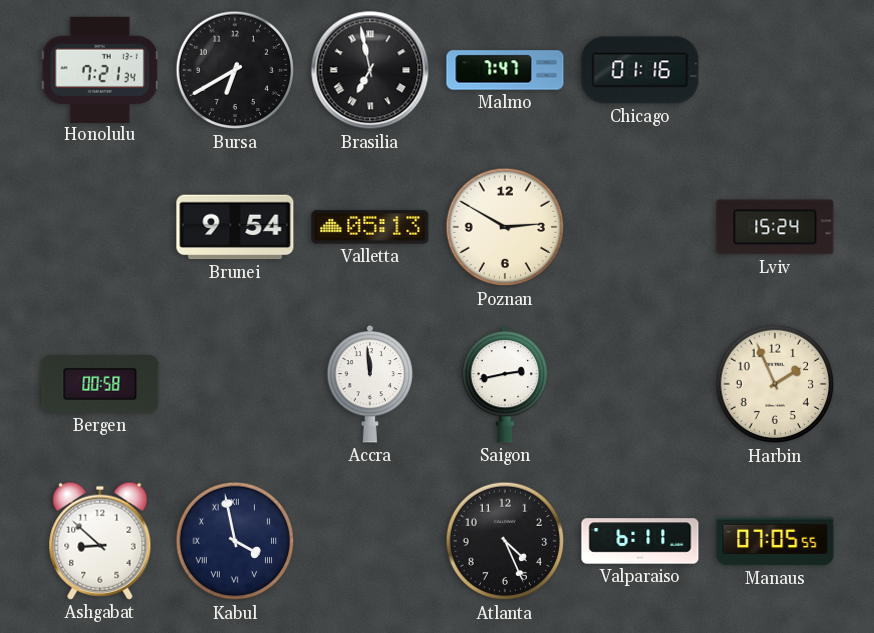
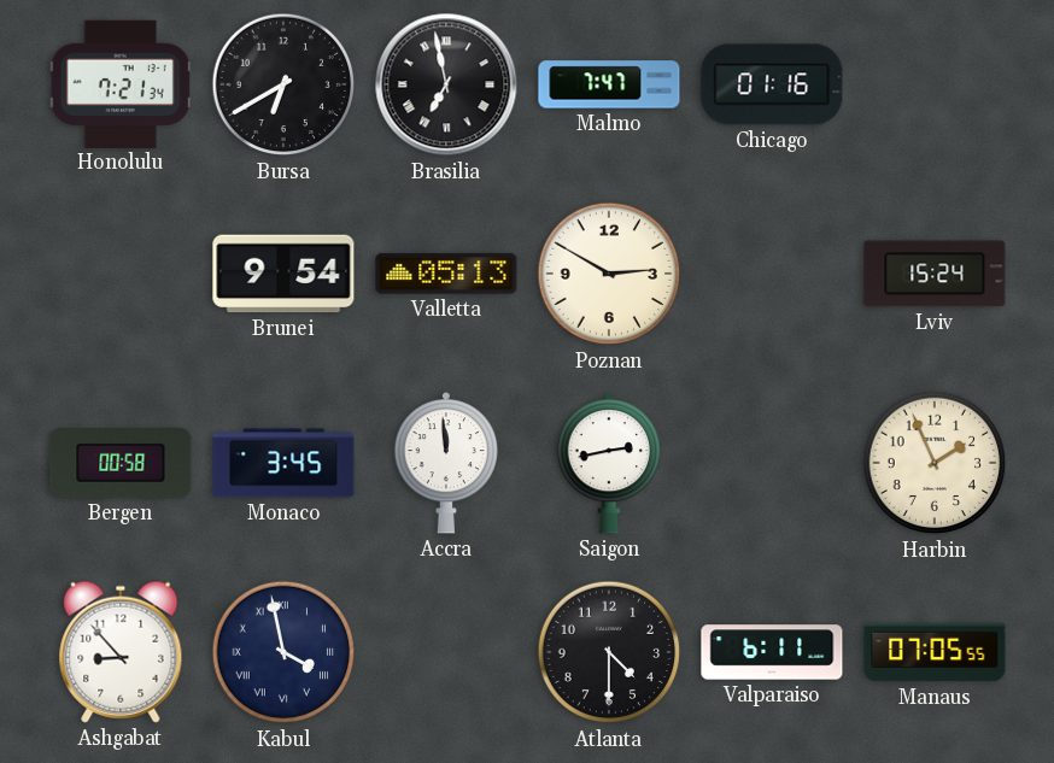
Monaco: none -> 3:45 (283, 463)
Ashgabat: 8:52 -> 8:53 (121, 652)
Atlanta: 4:26 -> 4:30 (609, 652)
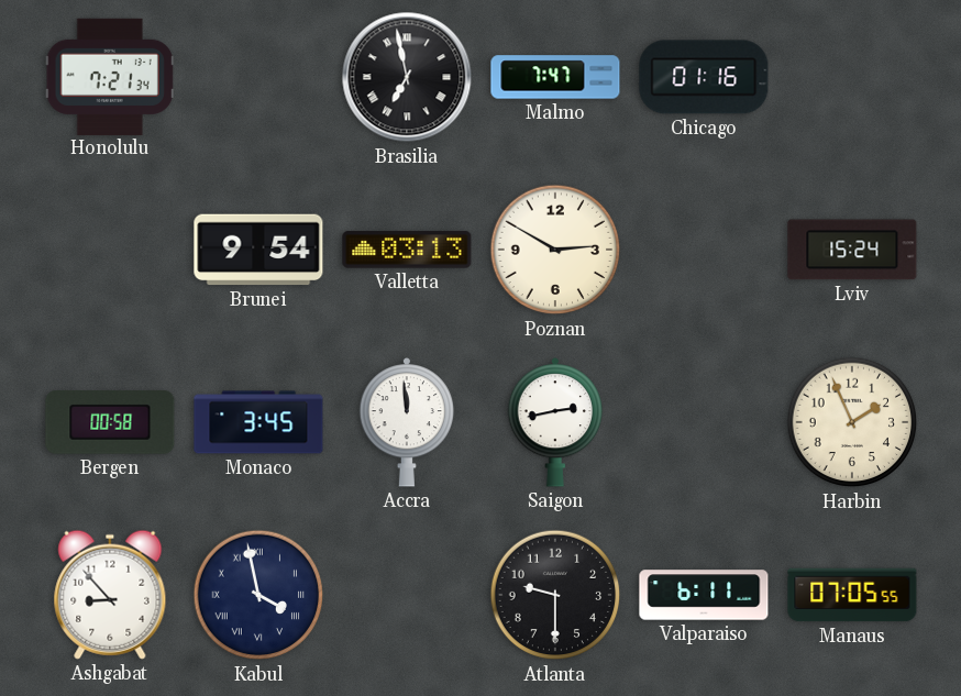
Bursa: 6:40 -> none (283, 84)
Valletta: 05:13 -> 03:13 (407, 250)
Atlanta: 4:30 -> 9:30 (555, 595)
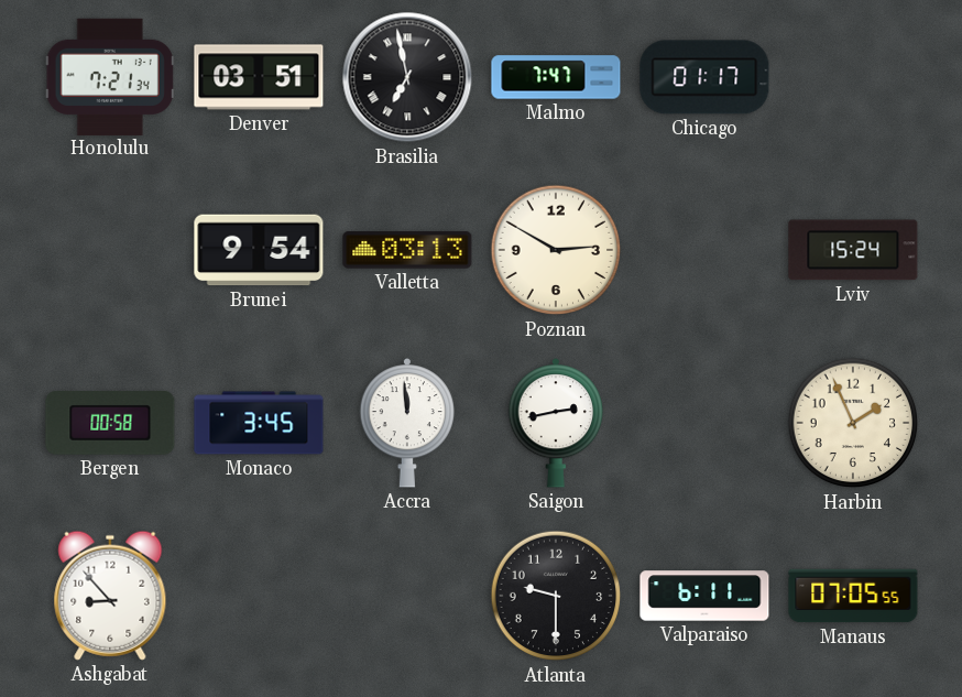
Denver: none -> 03:51 (259, 77)
Chicago: 01:16 -> 01:17 (704, 77)
Kabul: 3:58 -> none (258, 595)
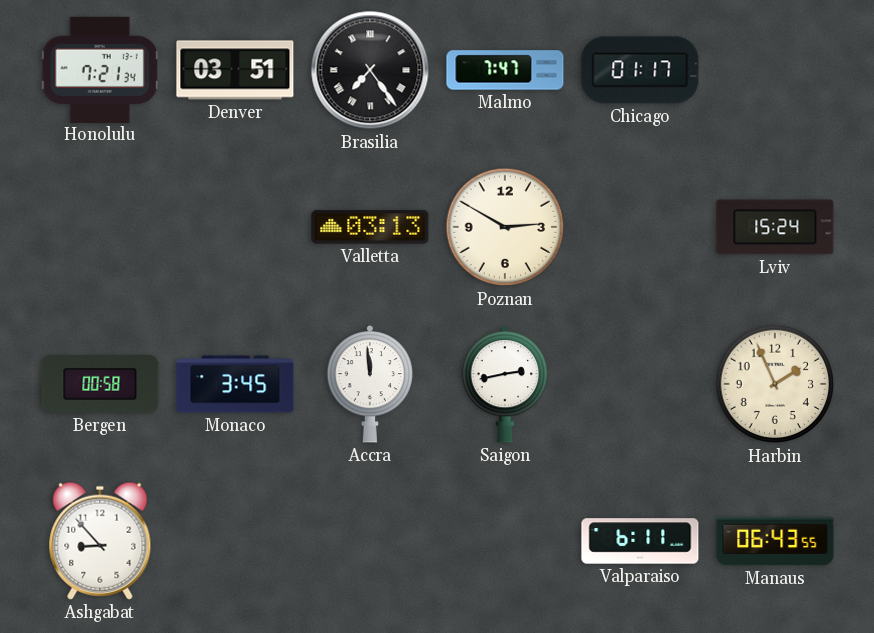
Brasilia: 6:58 -> 7:24 (370, 70)
Brunei: 9:54 -> none (259, 250)
Atlanta: 9:30 -> none (556, 596)
Manaus: 07:05 -> 06:43 (775, 541)
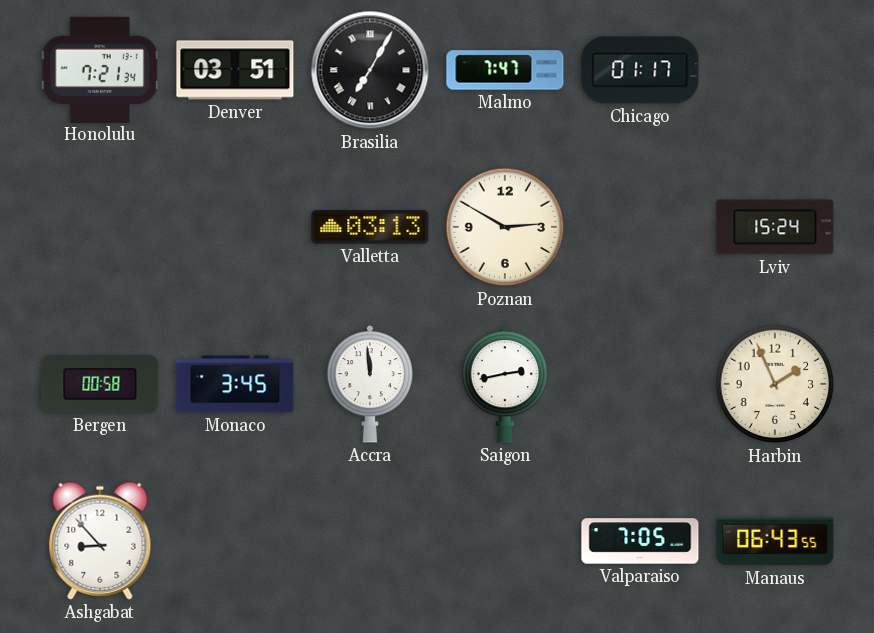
Brasilia: 7:24 -> 7:05 (370, 70)
Valparaiso: 6:11 -> 7:05 (640, 541)
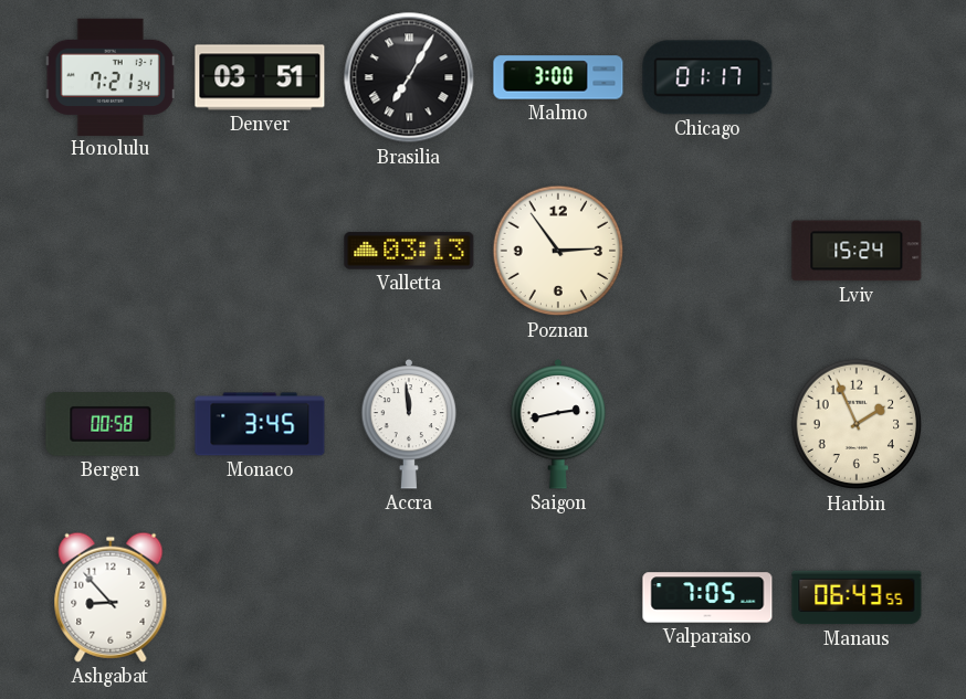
Malmo: 7:47 -> 3:00 (558, 77)
Poznan: 2:50 -> 2:54 (558, 251)
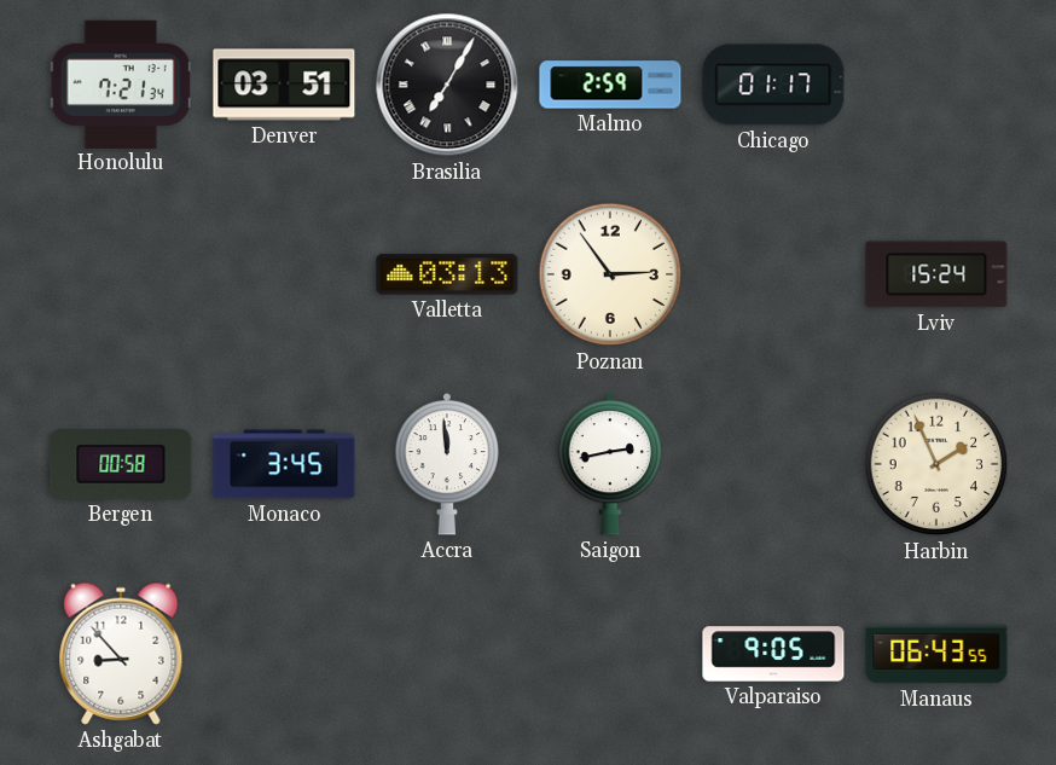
Malmo: 3:00 -> 2:59 (610, 85)
Valparaiso: 7:05 -> 9:05 (773, 654)
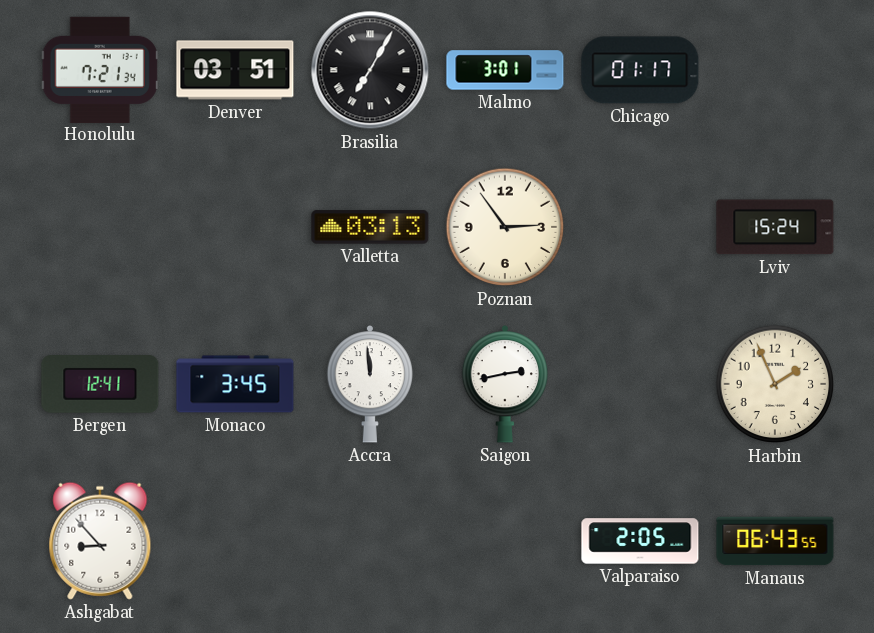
Malmo: 2:59 -> 3:01 (505, 70)
Bergen: 00:58 -> 12:41 (100, 384)
Valparaiso: 9:05 -> 2:05 (640, 541)
